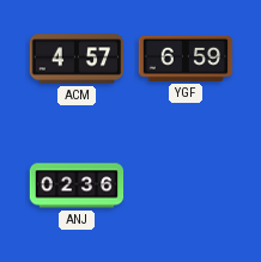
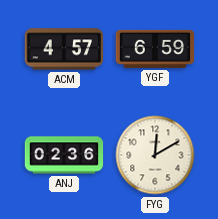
FYG: none -> 12:10 (155, 155)
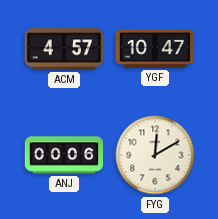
YGF: 6:59 -> 10:47 (155, 49)
ANJ: 02:36 -> 00:06 (64, 155)
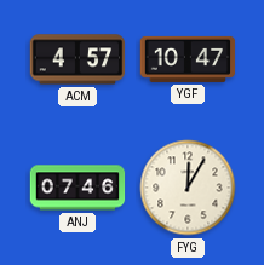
ANJ: 00:06 -> 07:46 (78, 188)
FYG: 12:10 -> 12:05 (188, 188)
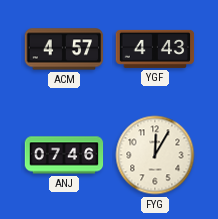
YGF: 10:47 -> 4:43 (155, 49)
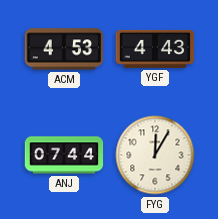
ACM: 4:57 -> 4:53 (64, 49)
ANJ: 07:46 -> 07:44 (64, 155)
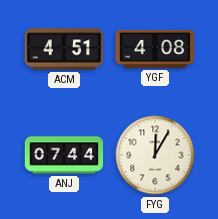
ACM: 4:53 -> 4:51 (64, 49)
YGF: 4:43 -> 4:08 (155, 49)
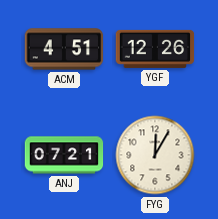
YGF: 4:08 -> 12:26 (155, 49)
ANJ: 07:44 -> 07:21 (64, 155)
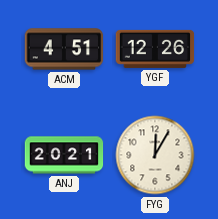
ANJ: 07:21 -> 20:21 (64, 155)
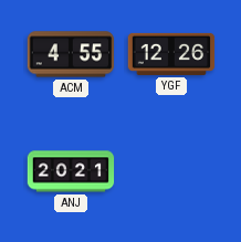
ACM: 4:51 -> 4:55 (71, 54)
FYG: 12:05 -> none (155, 155)
